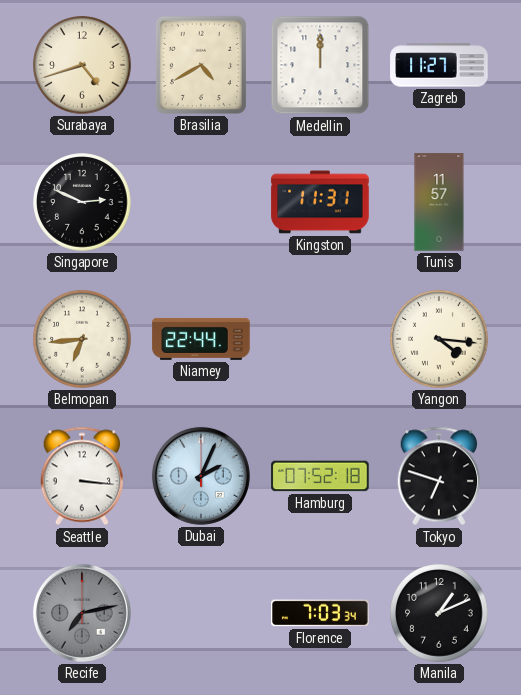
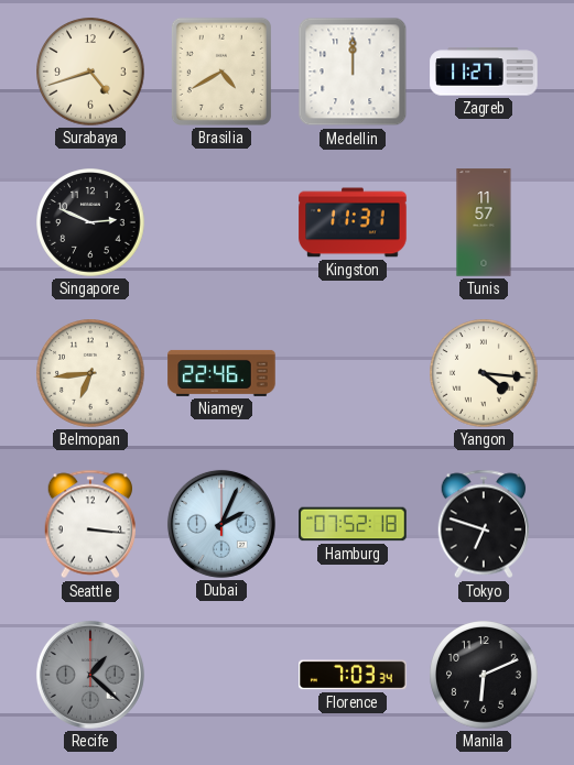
Niamey: 22:44 -> 22:46 (221, 373)
Recife: 7:13 -> 1:22 (90, 675)
Manila: 1:11 -> 6:11 (484, 675)
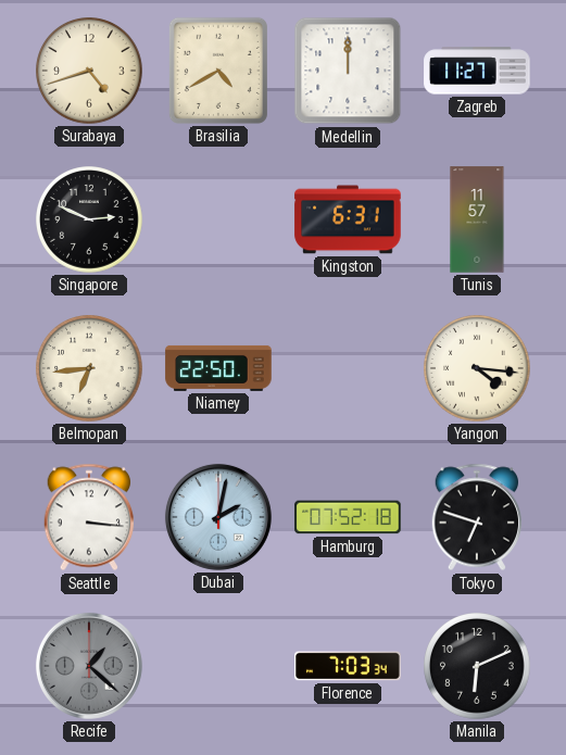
Kingston: 11:31 -> 6:31 (348, 219)
Niamey: 22:46 -> 22:50 (218, 368)
Dubai: 2:04 -> 2:02 (218, 517)
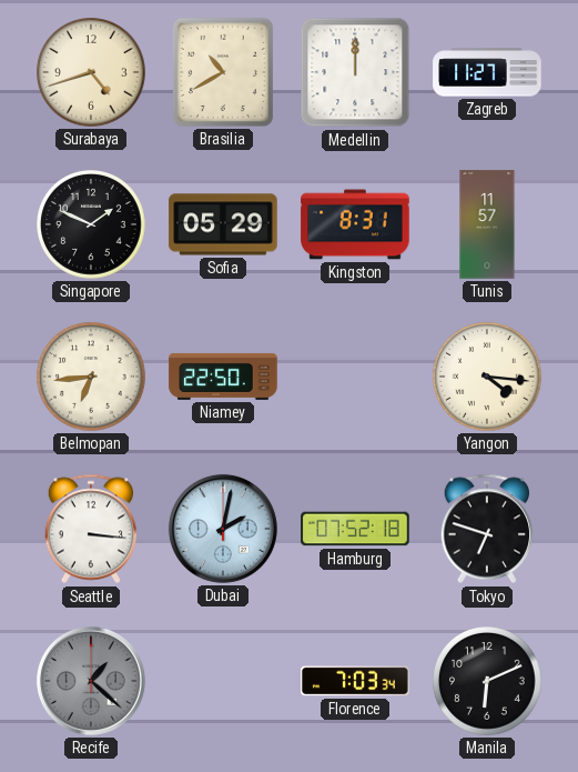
Brasilia: 4:40 -> 10:40 (223, 72)
Singapore: 2:49 -> 1:49 (91, 224)
Sofia: none -> 05:29 (223, 224)
Kingston: 6:31 -> 8:31 (355, 224)
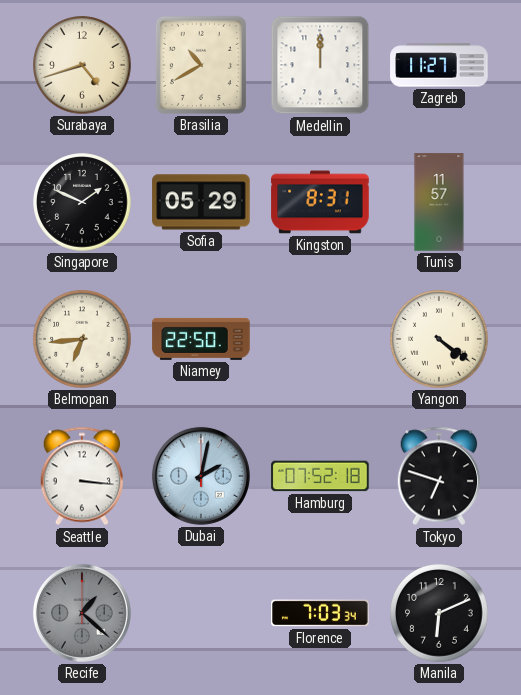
Yangon: 4:16 -> 4:21 (439, 339)
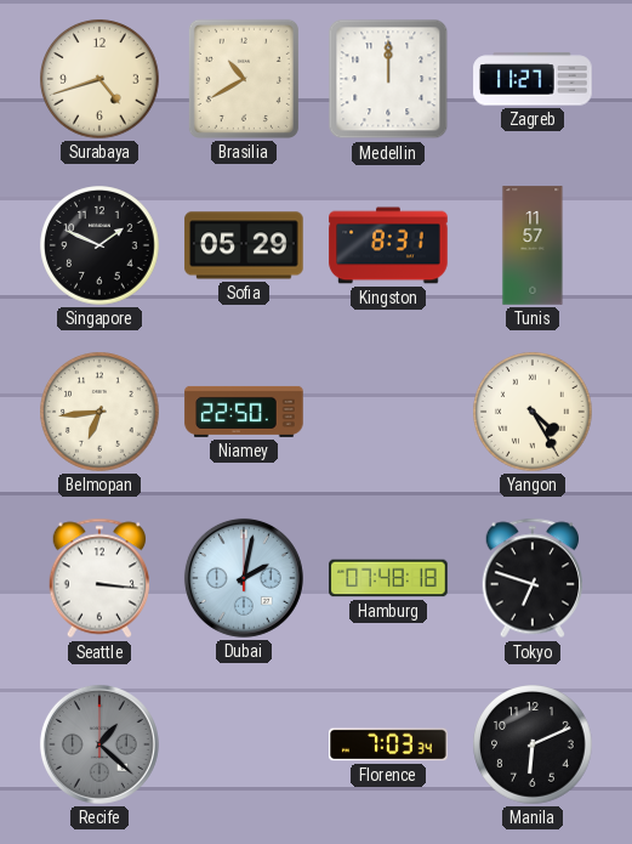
Yangon: 4:21 -> 4:25 (533, 412)
Hamburg: 07:52 -> 07:48 (388, 578)
